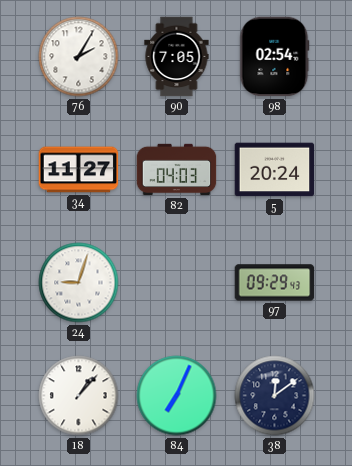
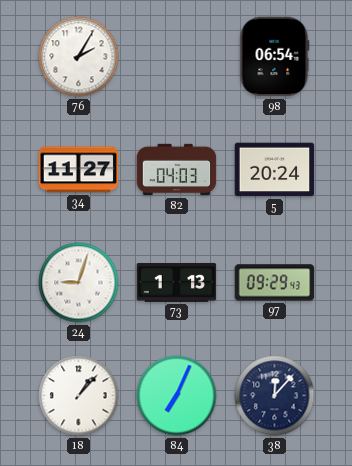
90: 7:05 -> none (177, 57)
98: 02:54 -> 06:54 (275, 57)
73: none -> 1:13 (177, 283)
38: 12:09 -> 12:07 (275, 396)
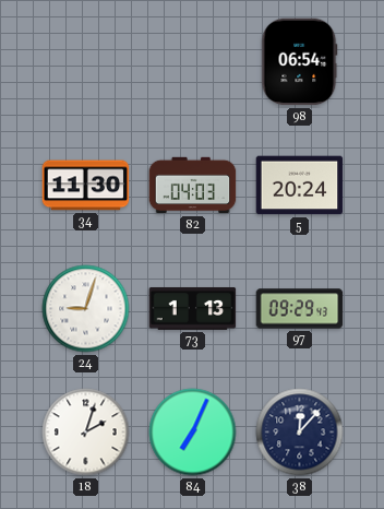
76: 2:05 -> none (79, 57)
34: 11:27 -> 11:30 (86, 186)
18: 1:07 -> 2:03 (86, 433)
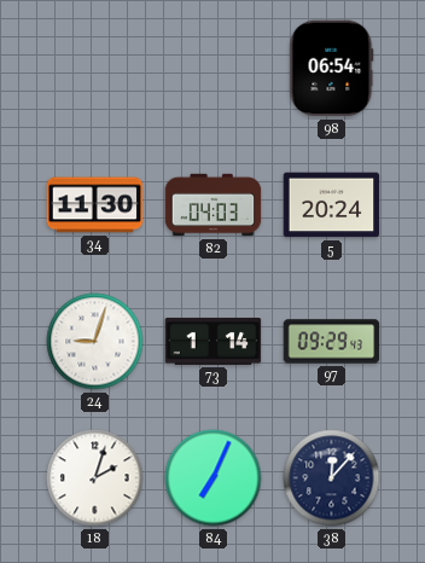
73: 1:13 -> 1:14 (214, 342)
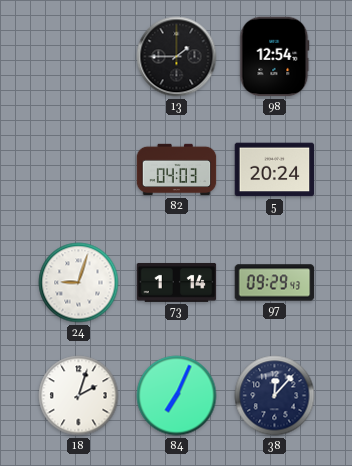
13: none -> 1:45 (177, 57)
98: 06:54 -> 12:54 (275, 57)
34: 11:30 -> none (95, 205)
